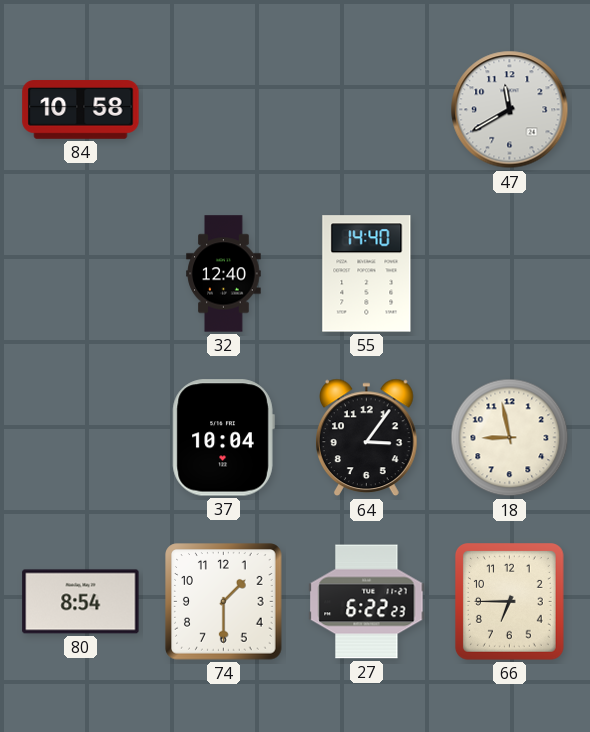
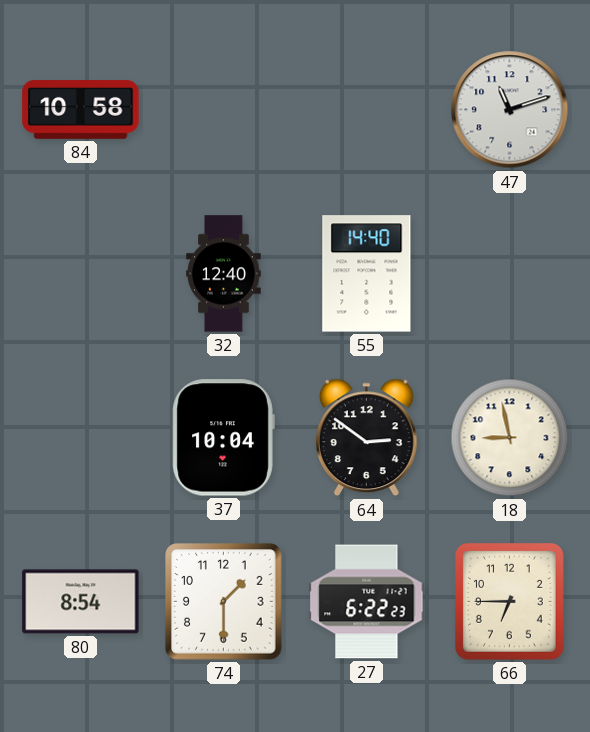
47: 11:40 -> 11:12 (510, 110)
64: 3:06 -> 2:51 (367, 438)
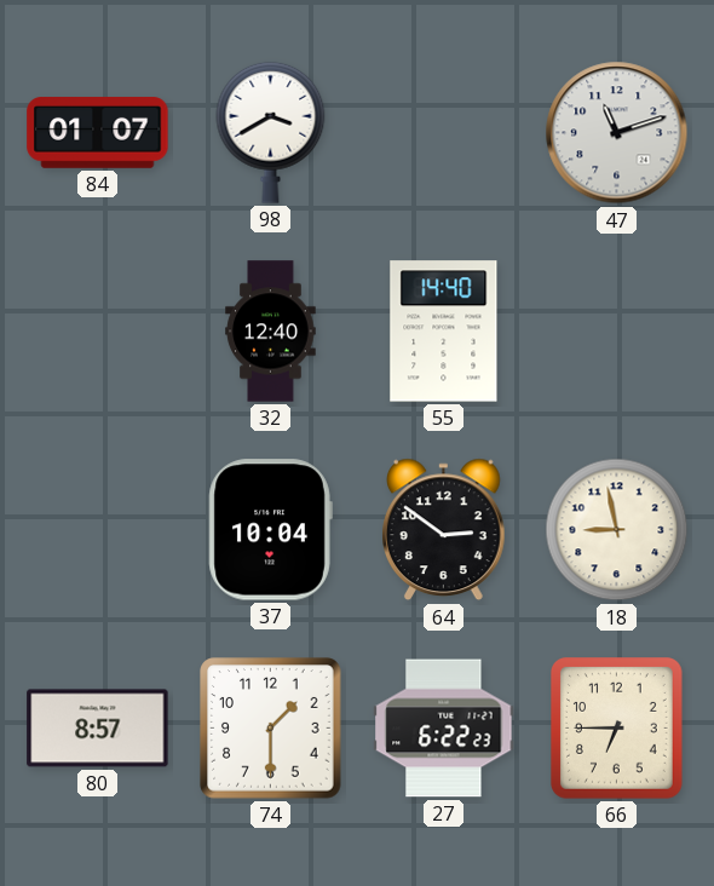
84: 10:58 -> 01:07 (98, 133)
98: none -> 3:40 (271, 132)
80: 8:54 -> 8:57 (98, 729)
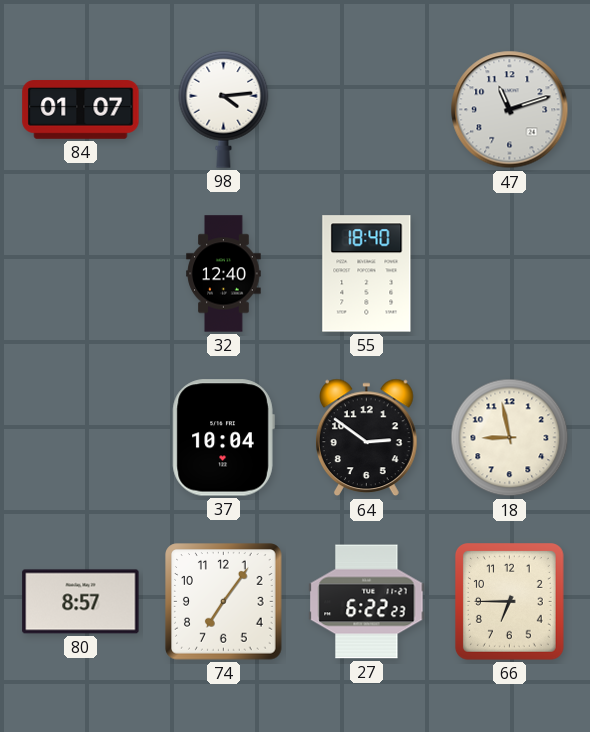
98: 3:40 -> 4:14 (224, 109)
55: 14:40 -> 18:40 (367, 274)
74: 1:30 -> 7:06 (224, 602)
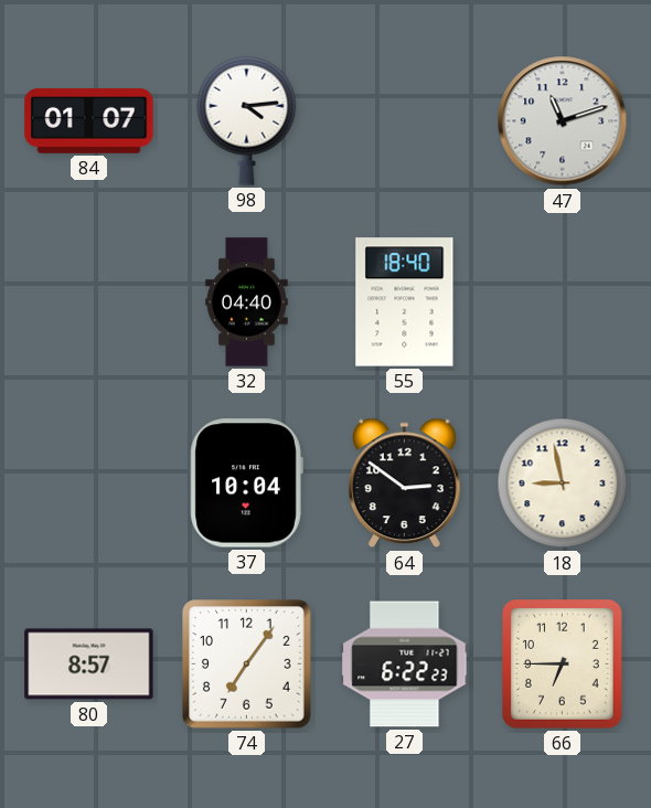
32: 12:40 -> 04:40 (247, 302)
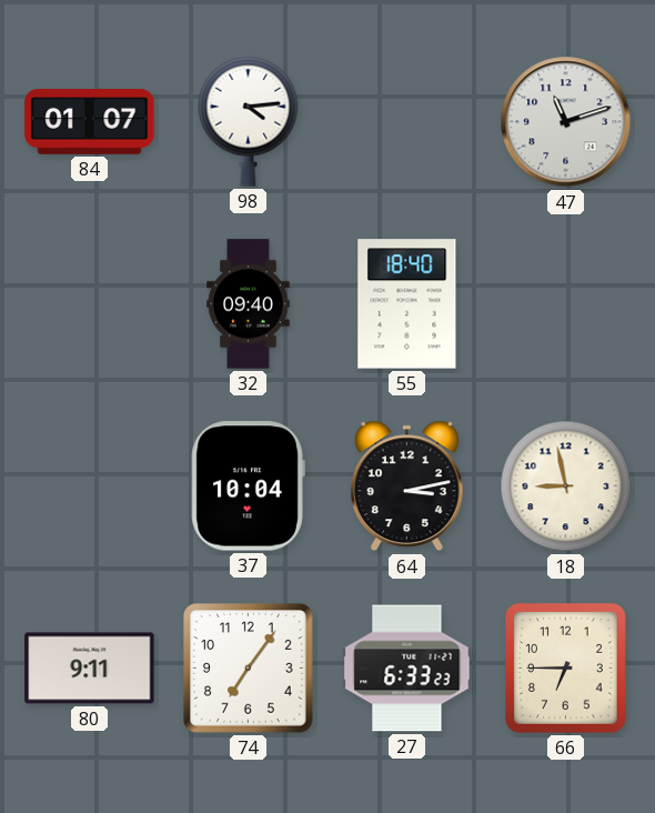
32: 04:40 -> 09:40 (249, 304)
64: 2:51 -> 3:13 (407, 486)
80: 8:57 -> 9:11 (90, 669)
27: 6:22 -> 6:33 (407, 669)
